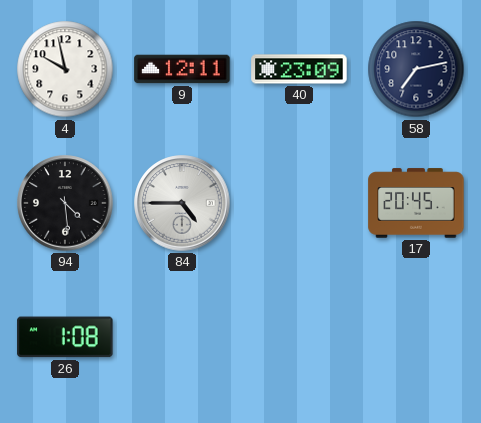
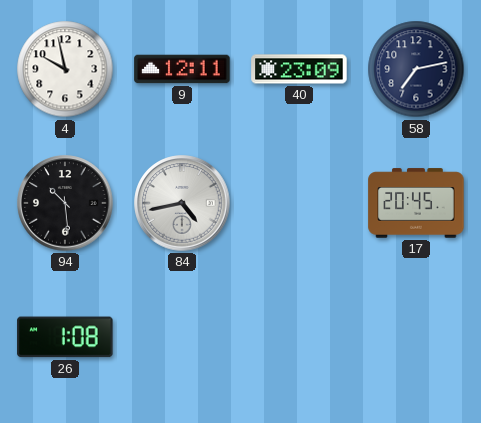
94: 4:29 -> 10:29 (65, 203)
84: 4:45 -> 4:43 (182, 203)
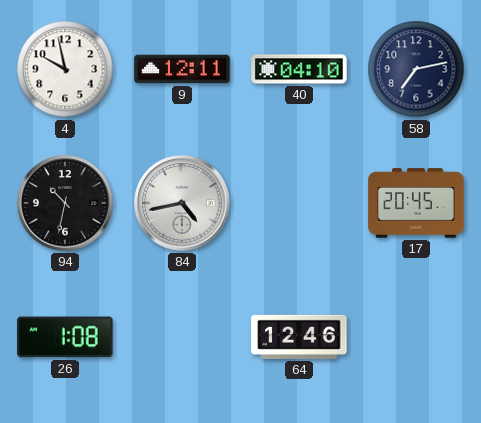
40: 23:09 -> 04:10 (299, 69)
94: 10:29 -> 10:32 (65, 203)
64: none -> 12:46 (299, 337)
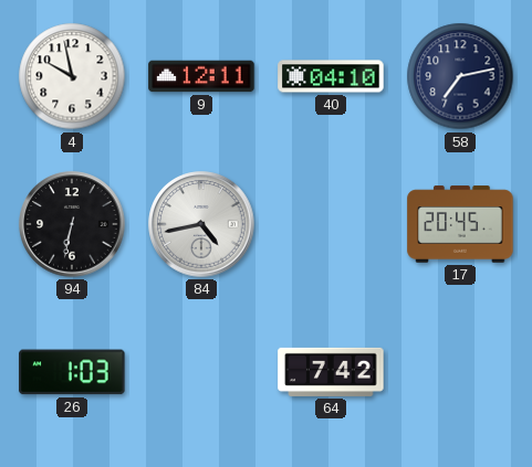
94: 10:32 -> 6:32 (72, 224)
26: 1:08 -> 1:03 (72, 372)
64: 12:46 -> 7:42 (331, 372)
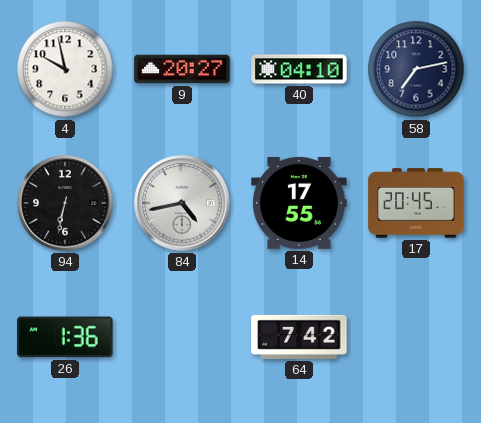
9: 12:11 -> 20:27 (182, 69)
14: none -> 17:55 (299, 203)
26: 1:03 -> 1:36 (65, 337)
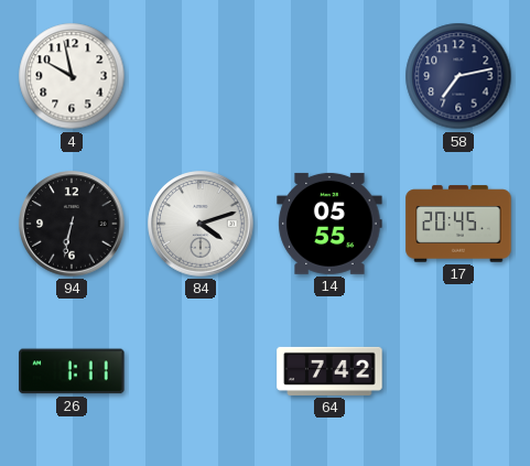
9: 20:27 -> none (182, 69)
40: 04:10 -> none (299, 69)
84: 4:43 -> 4:12 (201, 224)
14: 17:55 -> 05:55 (329, 224)
26: 1:36 -> 1:11 (72, 371)
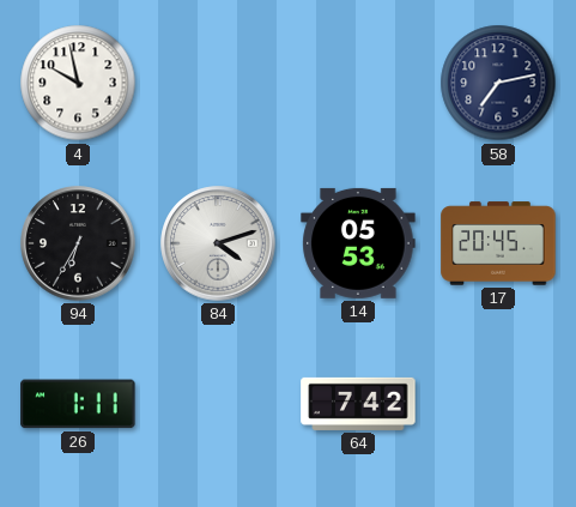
94: 6:32 -> 6:35 (78, 243)
14: 05:55 -> 05:53 (358, 243)
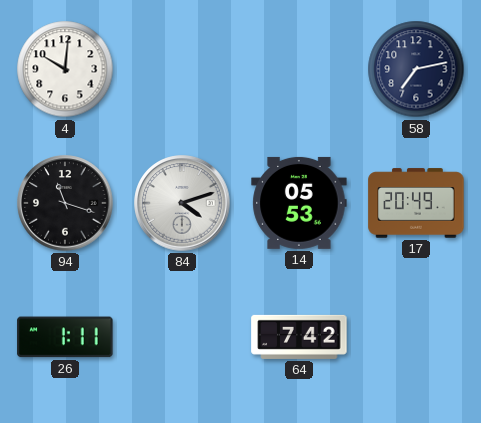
4: 9:58 -> 10:01 (65, 69)
94: 6:35 -> 11:18 (65, 203)
17: 20:45 -> 20:49 (416, 203)
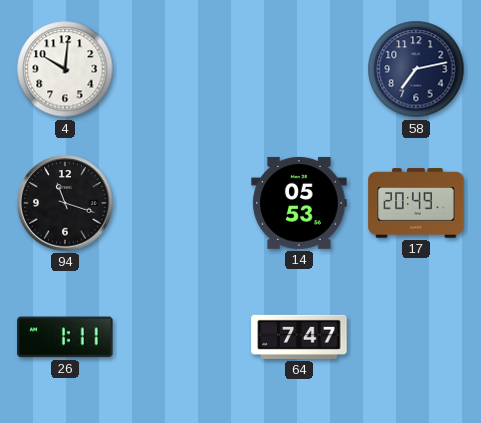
84: 4:12 -> none (182, 203)
64: 7:42 -> 7:47 (299, 337)
